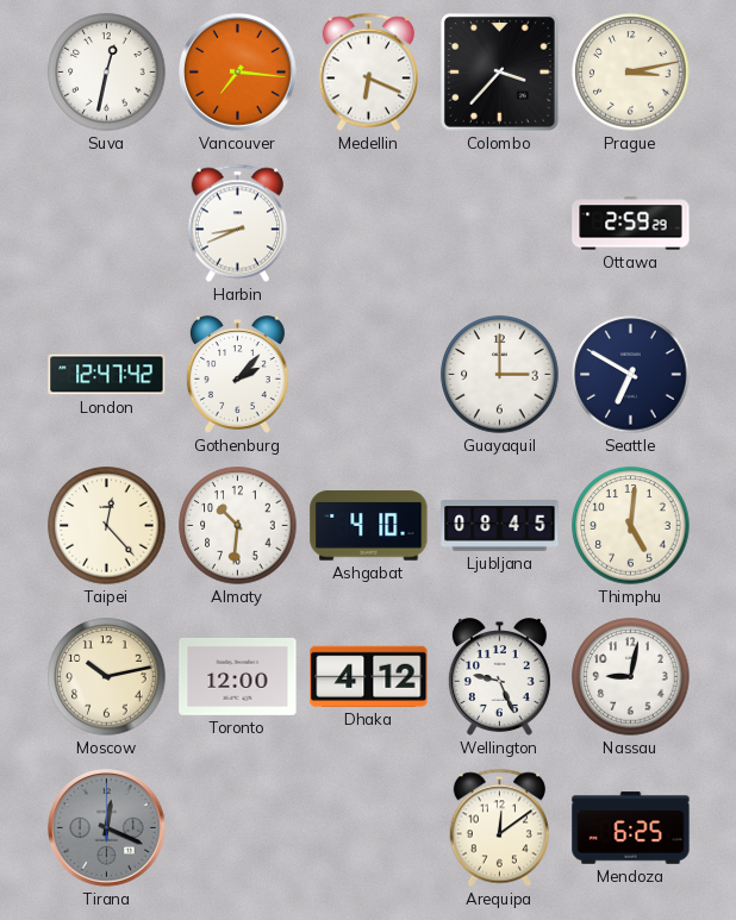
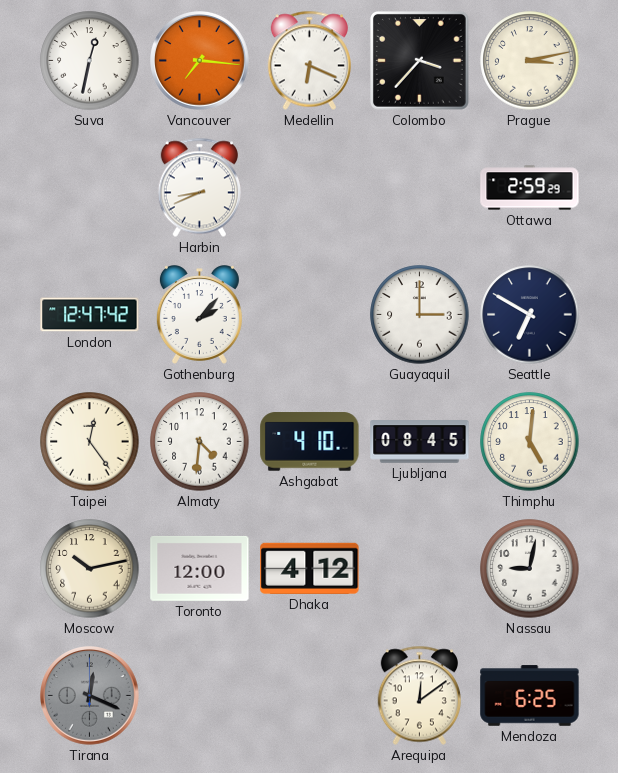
Taipei: 12:23 -> 12:24 (90, 442)
Almaty: 10:31 -> 4:31 (200, 442)
Wellington: 9:26 -> none (499, 677)
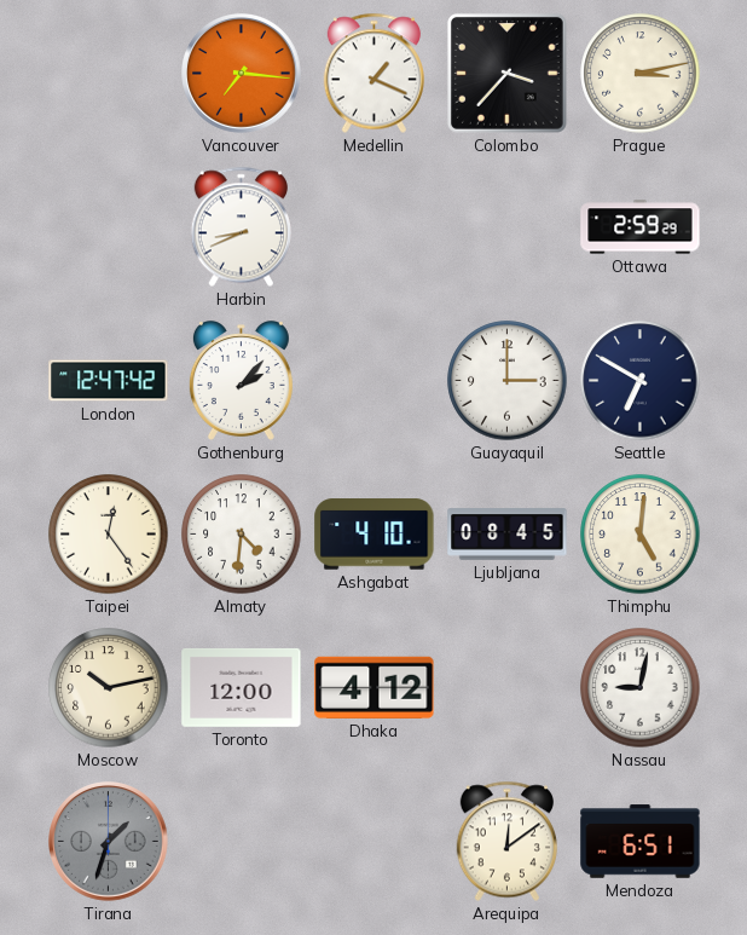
Suva: 12:32 -> none (90, 61)
Medellin: 6:19 -> 1:19 (373, 74)
Tirana: 12:19 -> 1:33 (109, 842)
Mendoza: 6:25 -> 6:51 (641, 842)
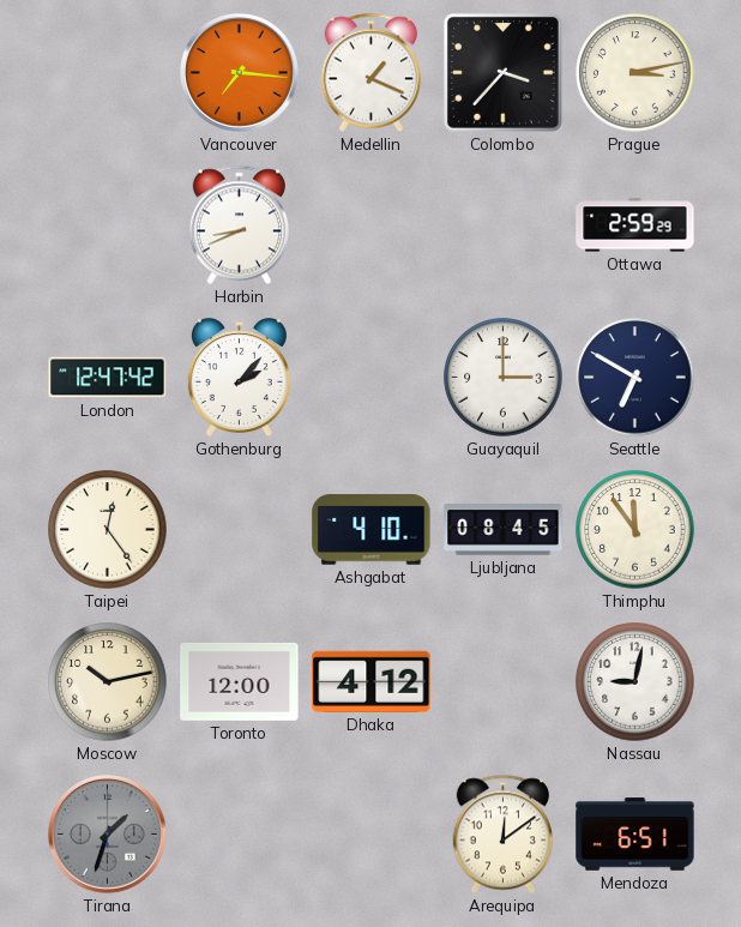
Almaty: 4:31 -> none (242, 535)
Thimphu: 5:01 -> 11:54 (635, 530)
